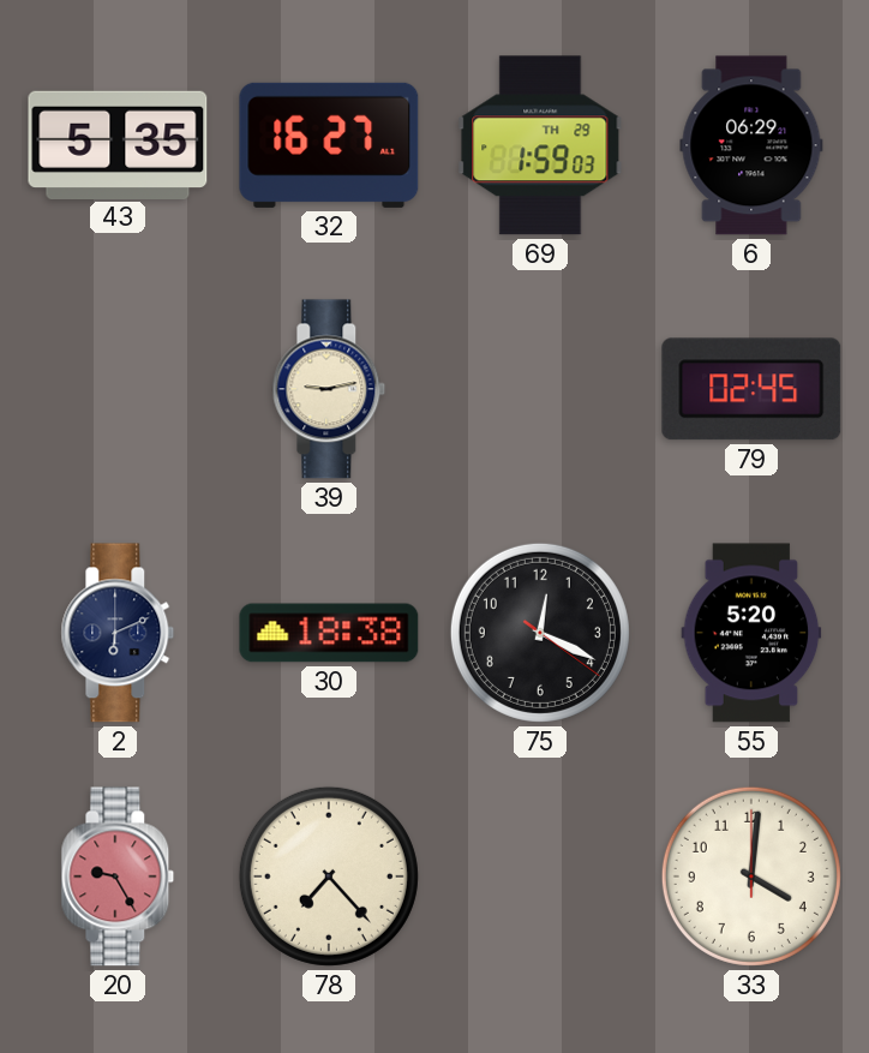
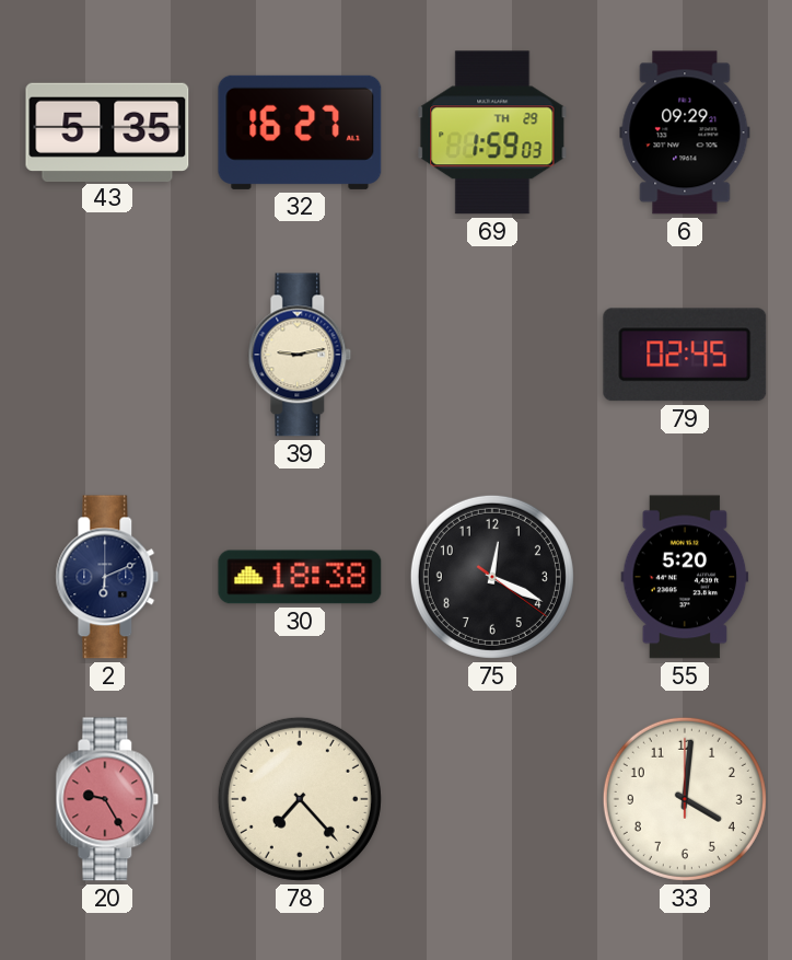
6: 06:29 -> 09:29 (685, 132)
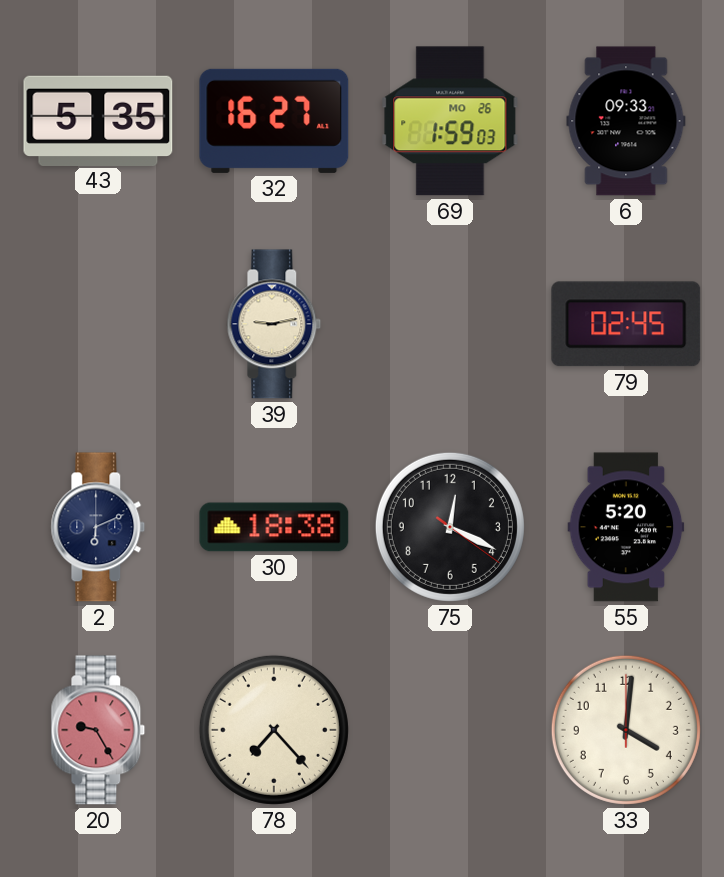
69 date: TH 29 -> MO 26 (450, 121)
6: 09:29 -> 09:33 (626, 121)
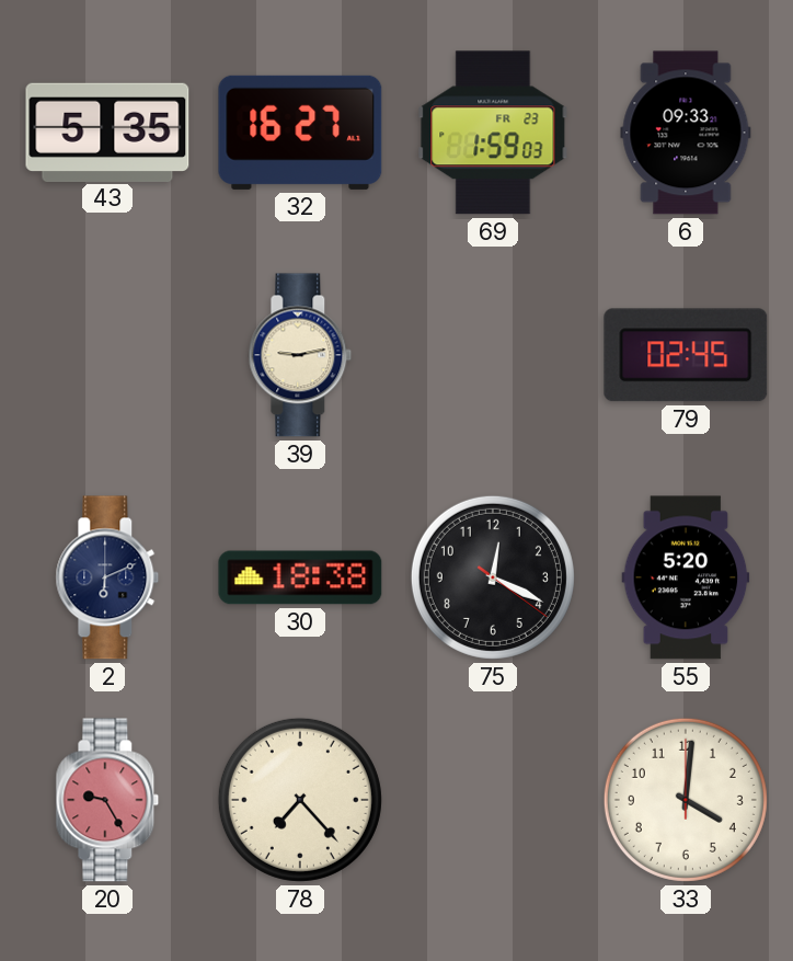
69 date: MO 26 -> FR 23 (493, 133)
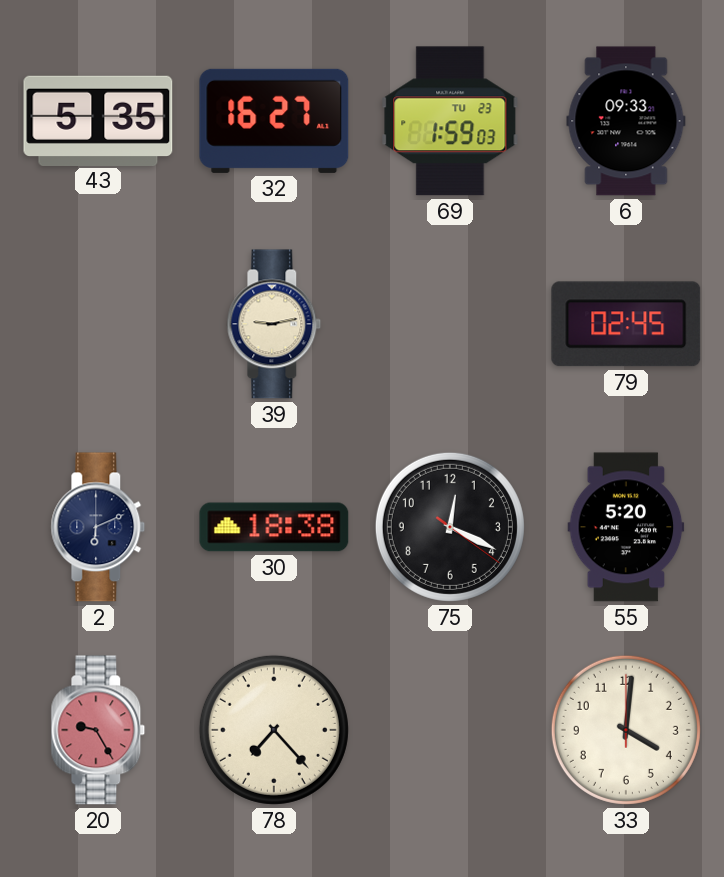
69 date: FR 23 -> TU 23 (450, 121)
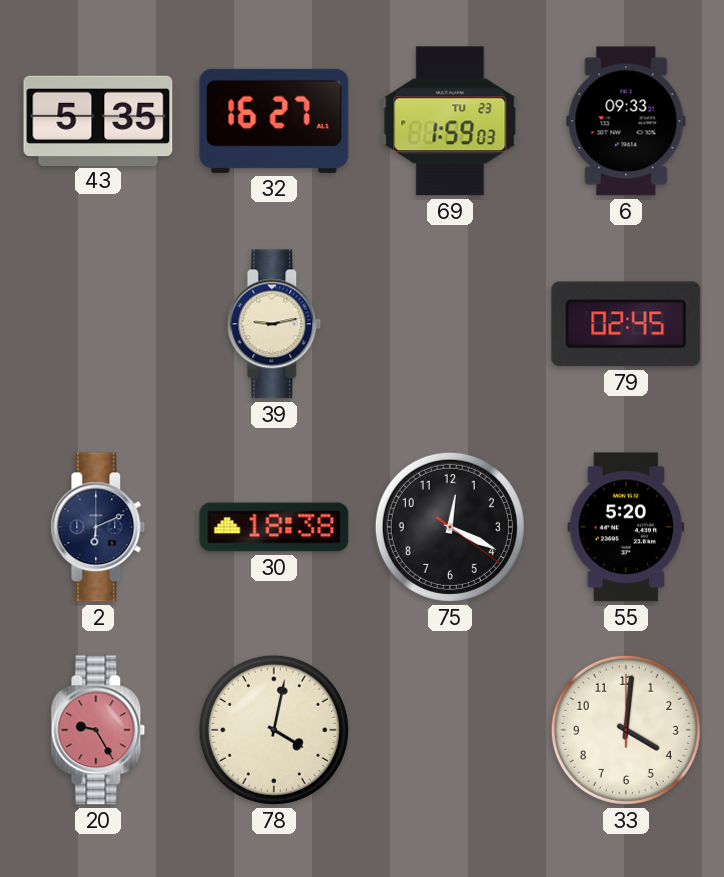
78: 7:23 -> 4:02 (274, 730)
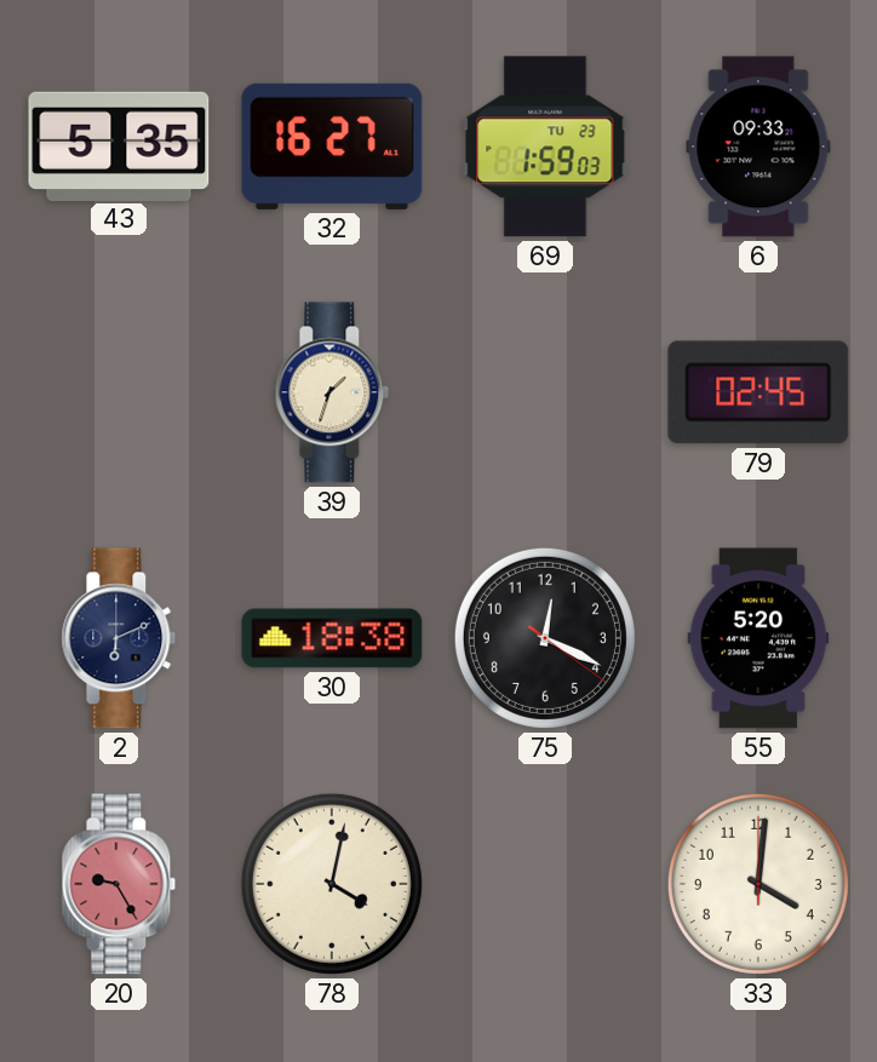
39: 9:13 -> 1:33 (332, 392)
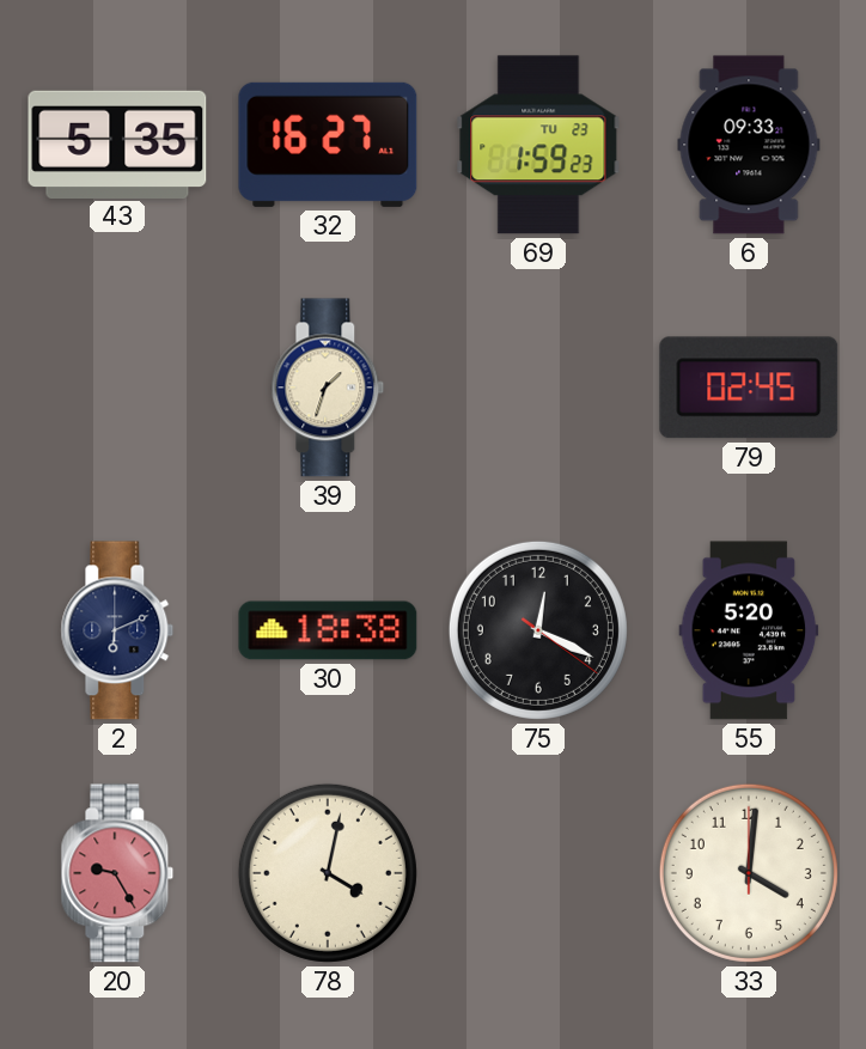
69: 1:59:03 -> 1:59:23 (538, 145)
